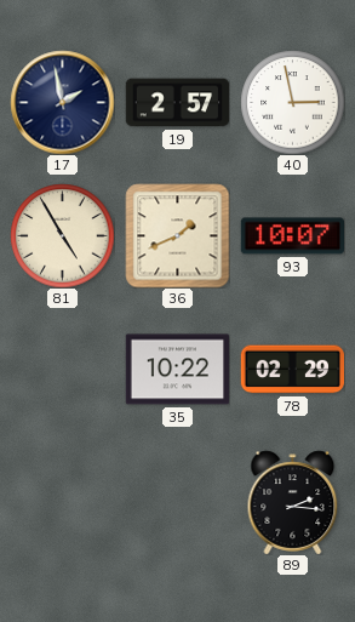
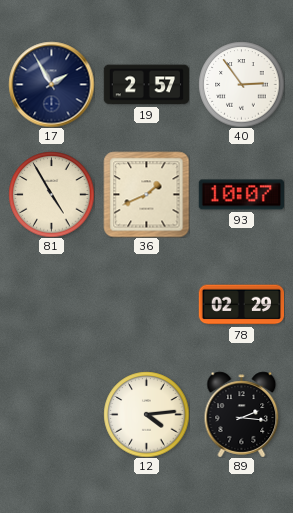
17: 1:58 -> 1:55 (51, 84)
40: 2:58 -> 2:54 (241, 84)
35: 10:22 -> none (177, 370)
12: none -> 4:14 (146, 414)
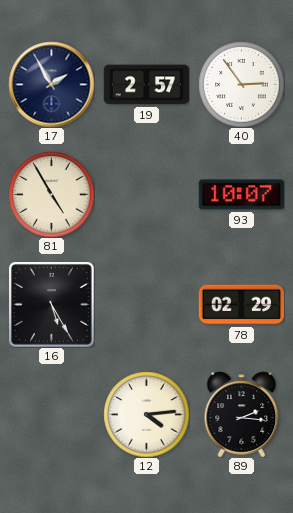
36: 1:41 -> none (146, 194)
16: none -> 5:25 (52, 305)
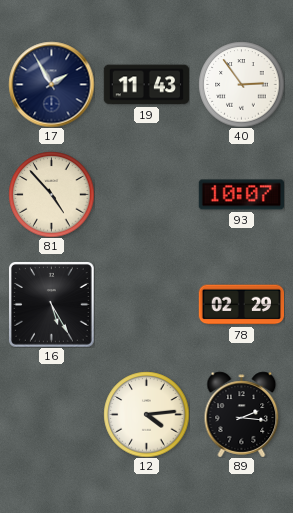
19: 2:57 -> 11:43 (146, 85)
81: 4:55 -> 4:53 (51, 194)
